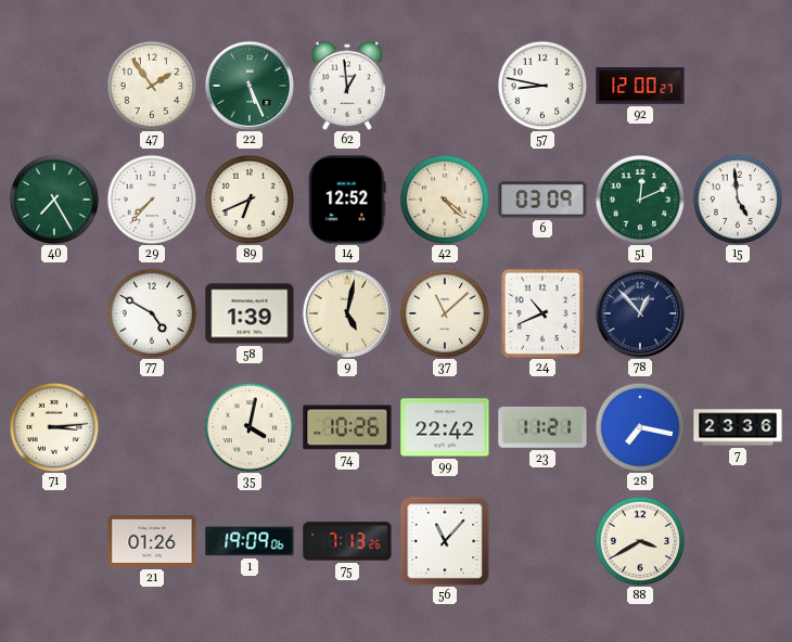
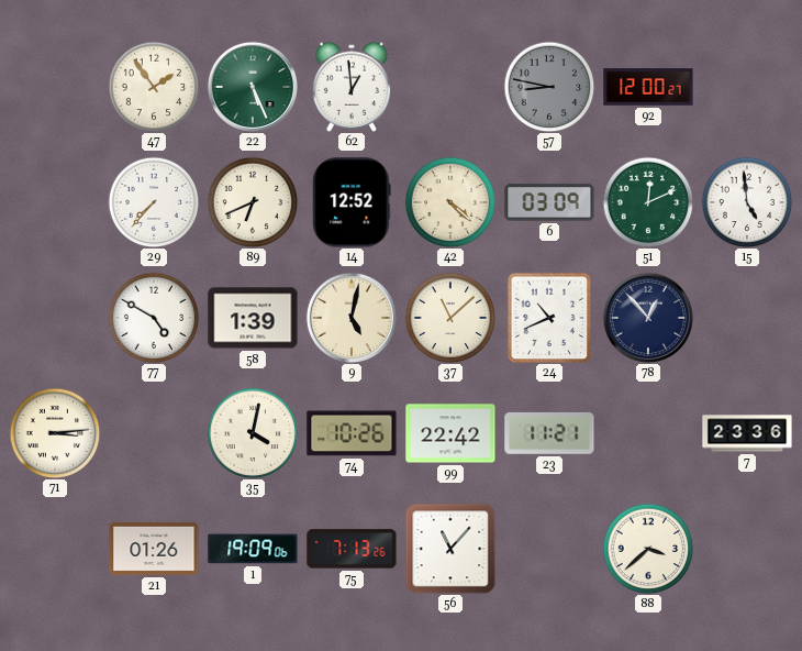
57 dial: white -> grey (549, 87)
40: 7:25 -> none (54, 200)
28: 7:17 -> none (640, 427)
88: 3:40 -> 3:38 (648, 549)
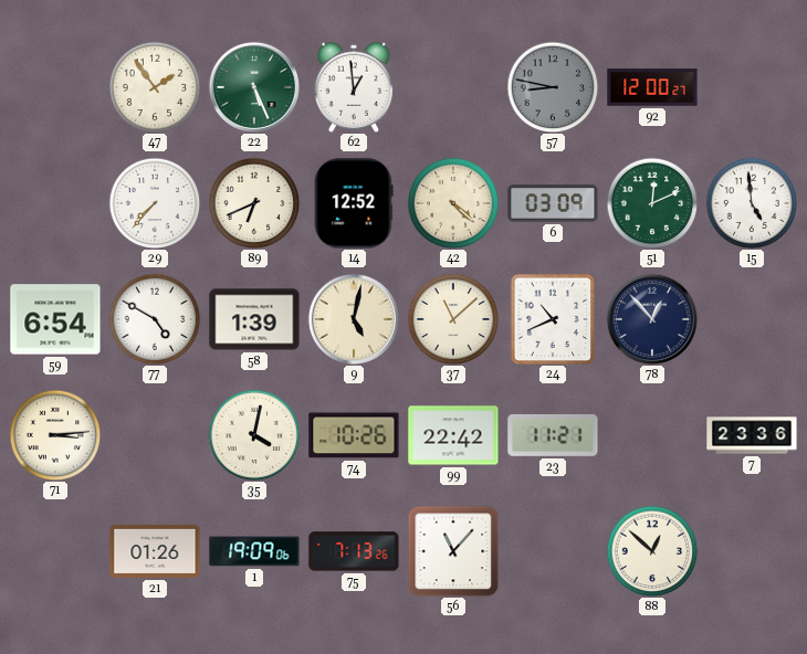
59: none -> 6:54 (55, 319)
88: 3:38 -> 12:52 (652, 551)
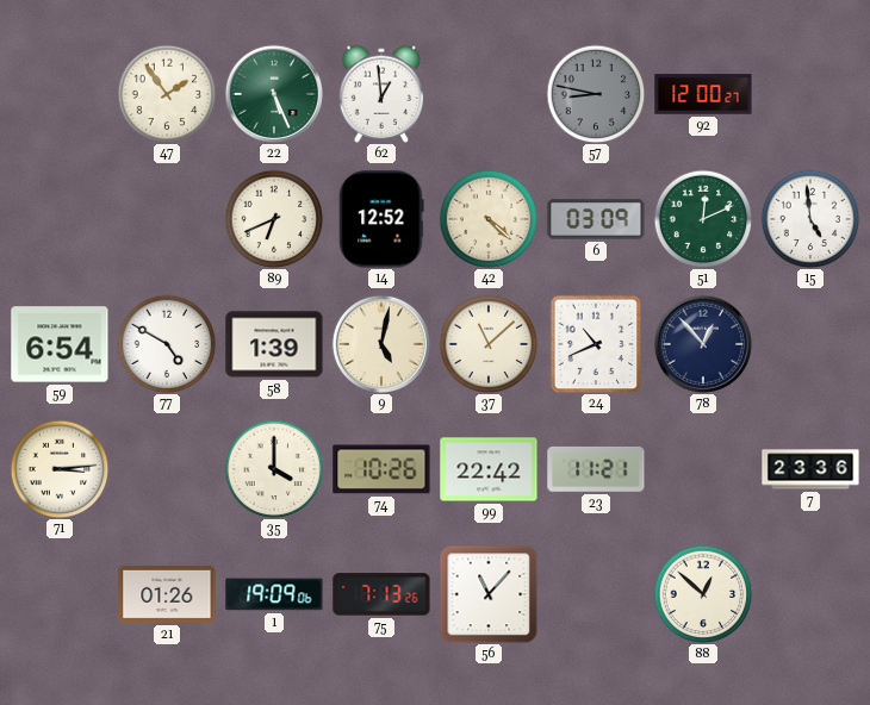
29: 7:37 -> none (155, 203)
35: 4:02 -> 4:00 (274, 469)
